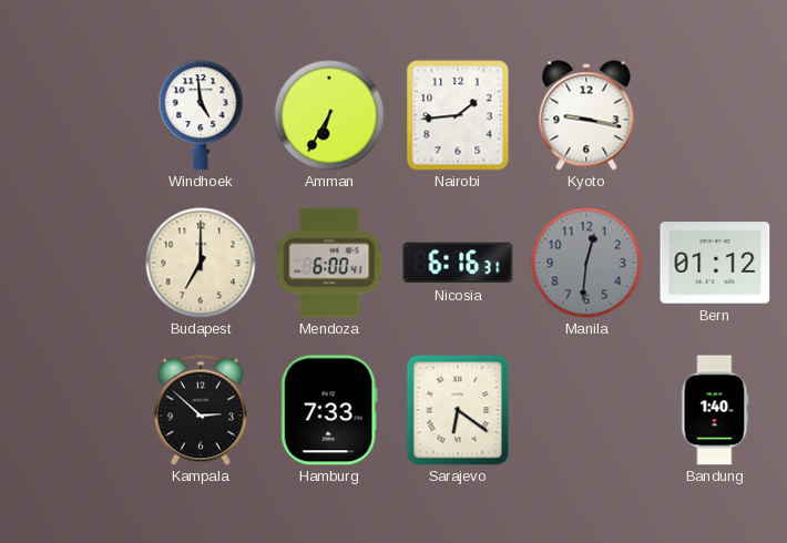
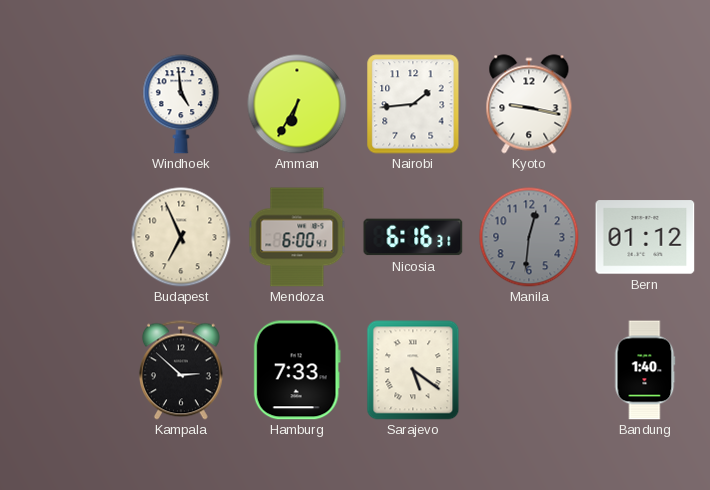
Budapest: 7:00 -> 6:56 (181, 237)
Sarajevo: 6:21 -> 5:21 (413, 370)
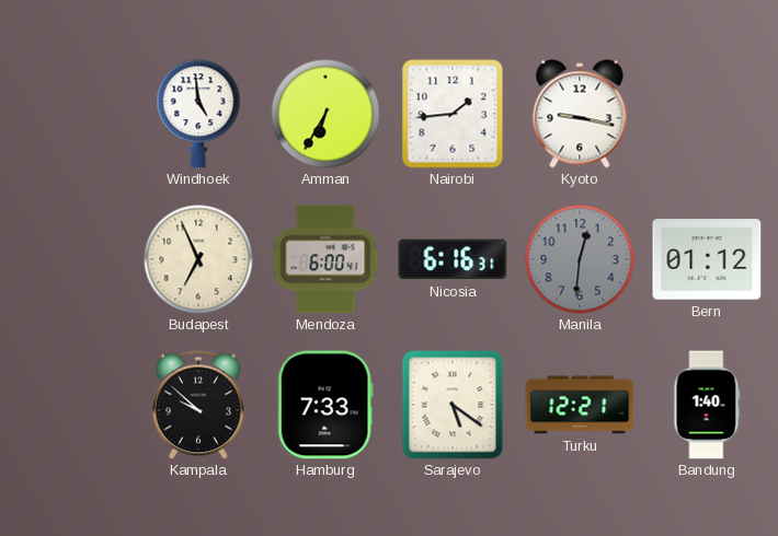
Kampala: 2:52 -> 9:52 (198, 405)
Turku: none -> 12:21 (580, 405)
